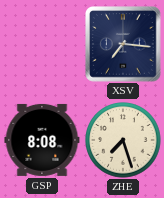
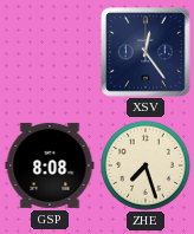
XSV: 7:16 -> 12:24 (147, 53)
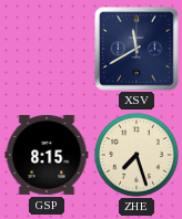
XSV: 12:24 -> 11:40 (138, 50)
GSP: 8:08 -> 8:15 (47, 155)
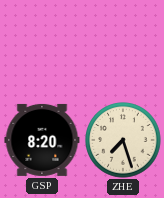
XSV: 11:40 -> none (138, 50)
GSP: 8:15 -> 8:20 (42, 140)
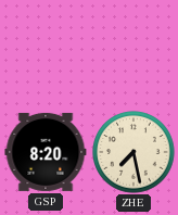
ZHE: 7:27 -> 7:28 (133, 152)
